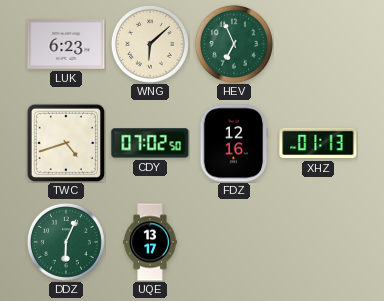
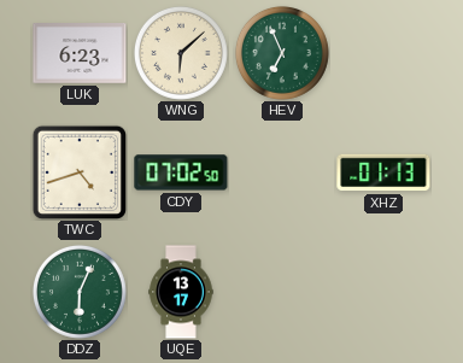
FDZ: 12:16 -> none (234, 143)
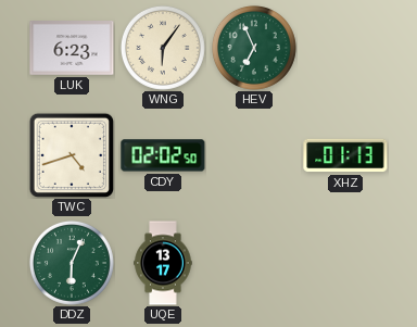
WNG: 6:08 -> 6:06 (163, 48)
CDY: 07:02 -> 02:02 (163, 155)
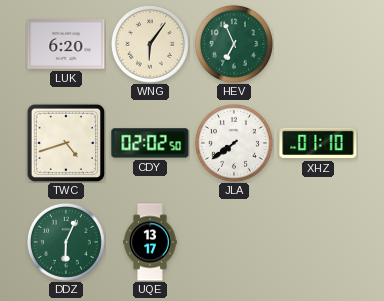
LUK: 6:23 -> 6:20 (66, 45)
JLA: none -> 7:39 (234, 143)
XHZ: 01:13 -> 01:10 (318, 143)
